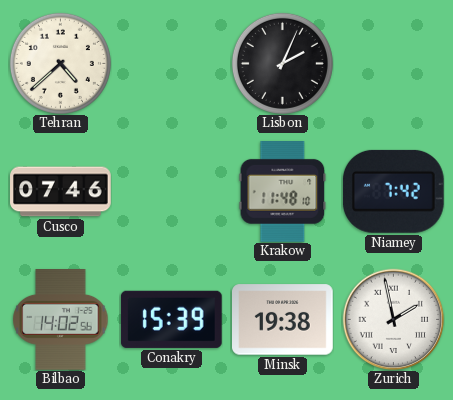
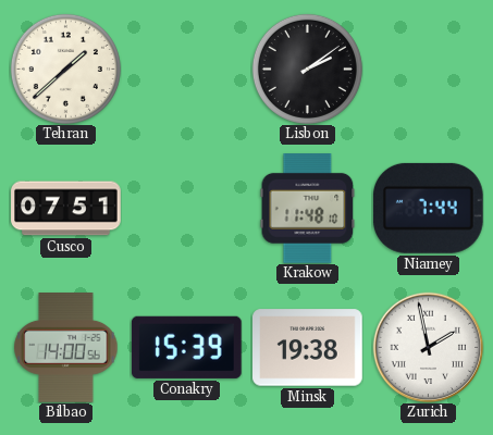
Tehran: 4:38 -> 1:38 (65, 69)
Lisbon: 2:04 -> 2:09 (307, 69)
Cusco: 07:46 -> 07:51 (66, 209)
Niamey: 7:42 -> 7:44 (428, 208)
Bilbao: 14:02 -> 14:00 (66, 348)
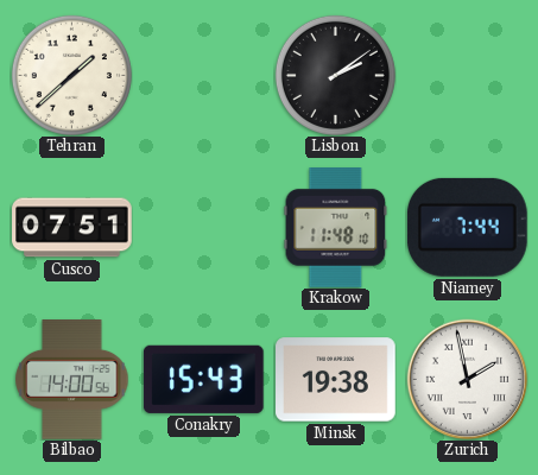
Conakry: 15:39 -> 15:43 (203, 379)
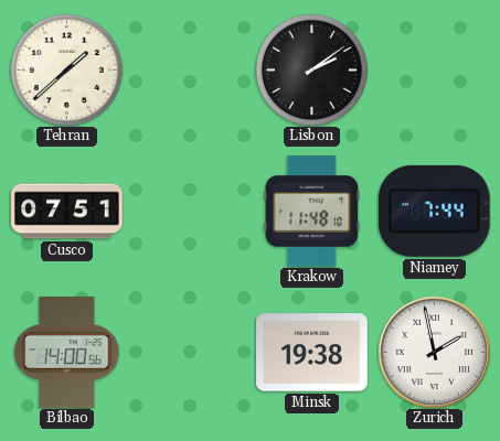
Conakry: 15:43 -> none (203, 379)
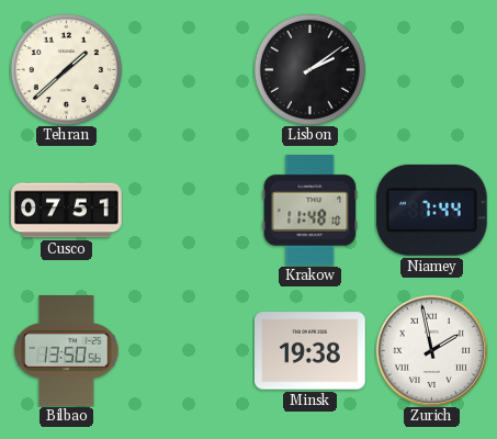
Bilbao: 14:00 -> 13:50 (67, 351)
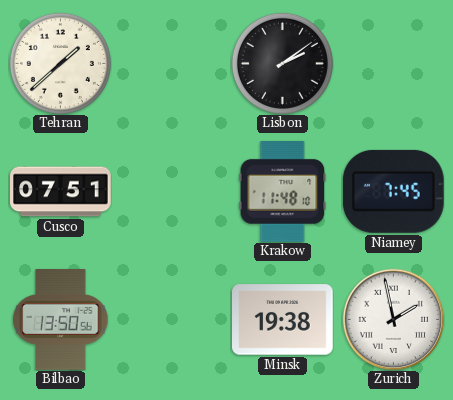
Niamey: 7:44 -> 7:45 (393, 191)
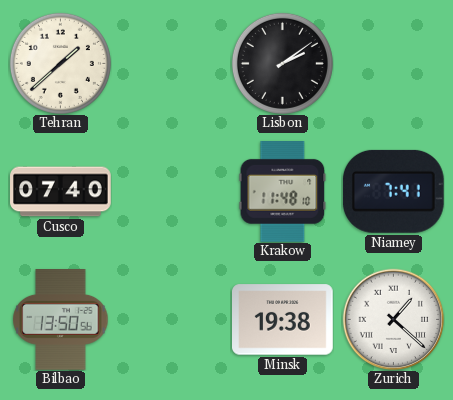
Cusco: 07:51 -> 07:40 (61, 192)
Niamey: 7:45 -> 7:41 (393, 191)
Zurich: 1:58 -> 1:22 (393, 319)
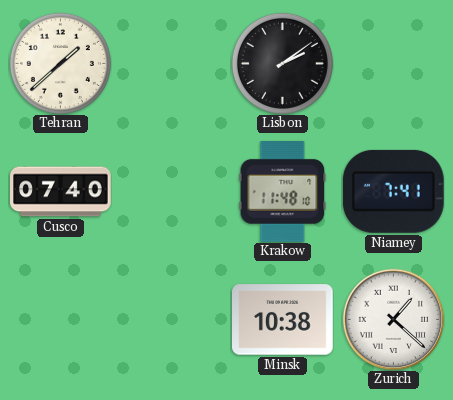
Bilbao: 13:50 -> none (61, 320)
Minsk: 19:38 -> 10:38 (283, 320)
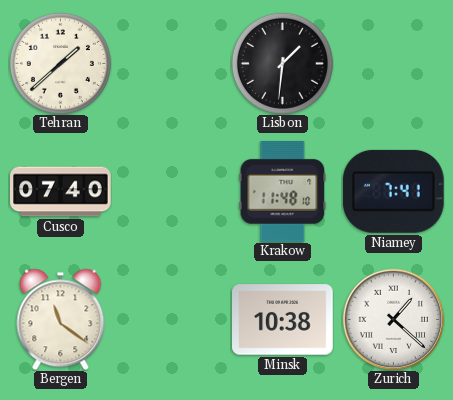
Lisbon: 2:09 -> 1:31 (282, 63)
Bergen: none -> 11:21 (61, 319)
